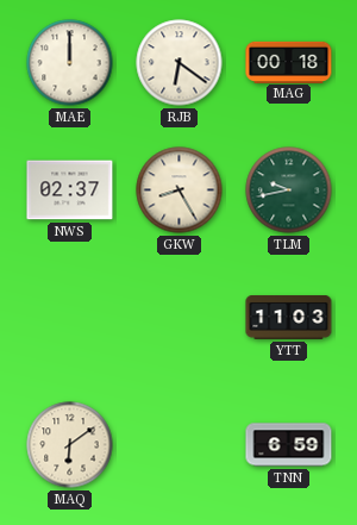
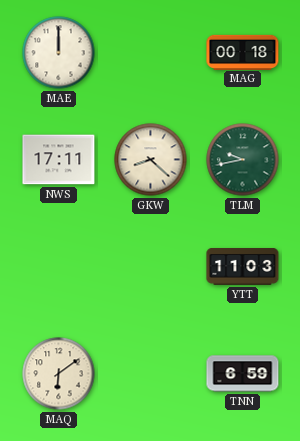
RJB: 6:21 -> none (180, 63)
NWS: 02:37 -> 17:11 (59, 160)
GKW: 8:25 -> 8:22 (151, 160)
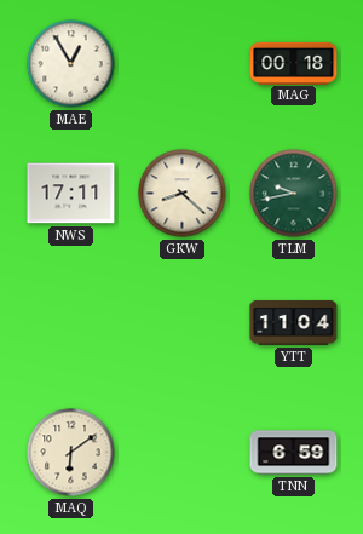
MAE: 12:00 -> 12:55 (71, 64)
YTT: 11:03 -> 11:04 (294, 323)
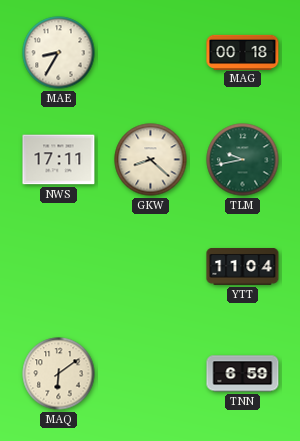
MAE: 12:55 -> 8:35 (59, 53)
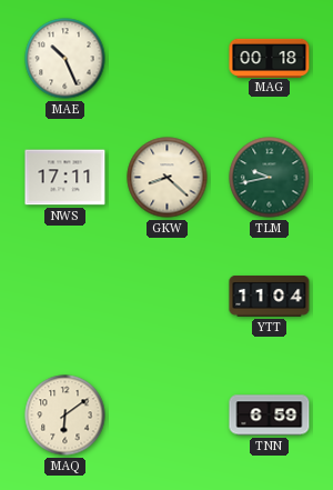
MAE: 8:35 -> 10:26 (65, 59)
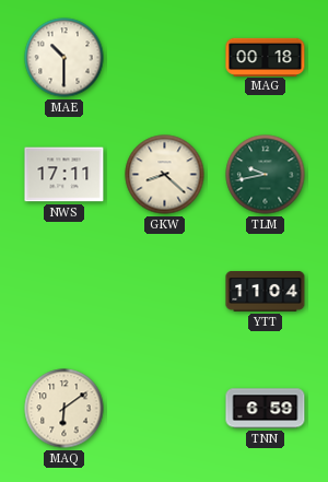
MAE: 10:26 -> 10:30 (65, 58)
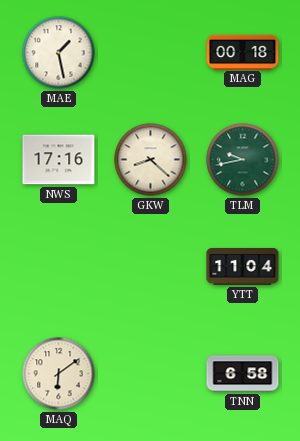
MAE: 10:30 -> 1:28 (59, 53)
NWS: 17:11 -> 17:16 (59, 160)
TNN: 6:59 -> 6:58 (243, 374)
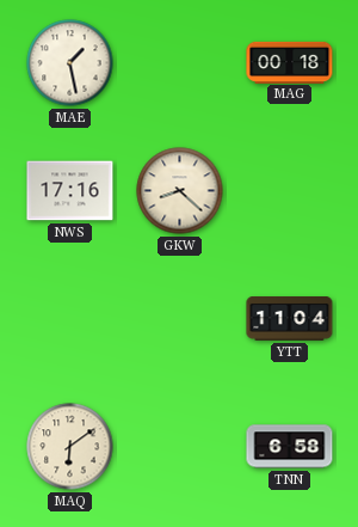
TLM: 9:43 -> none (243, 160)
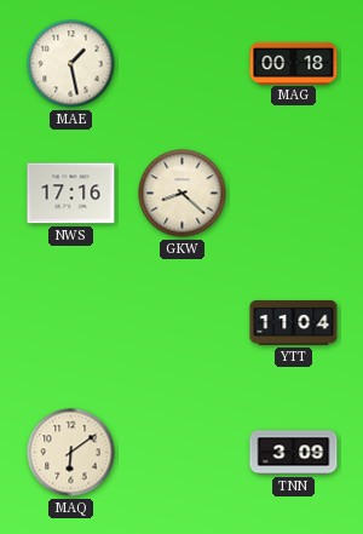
TNN: 6:58 -> 3:09 (294, 453)
